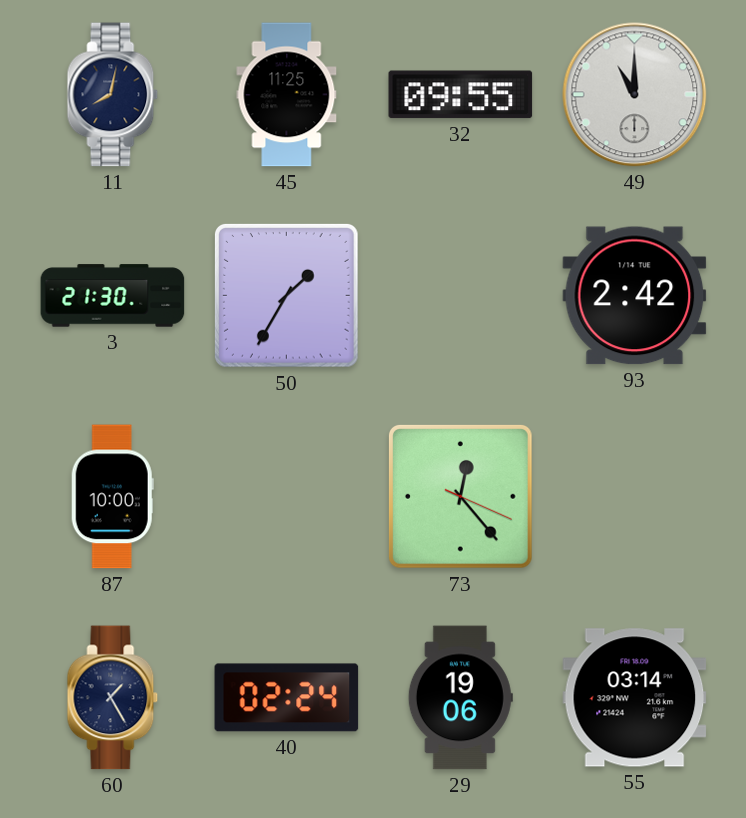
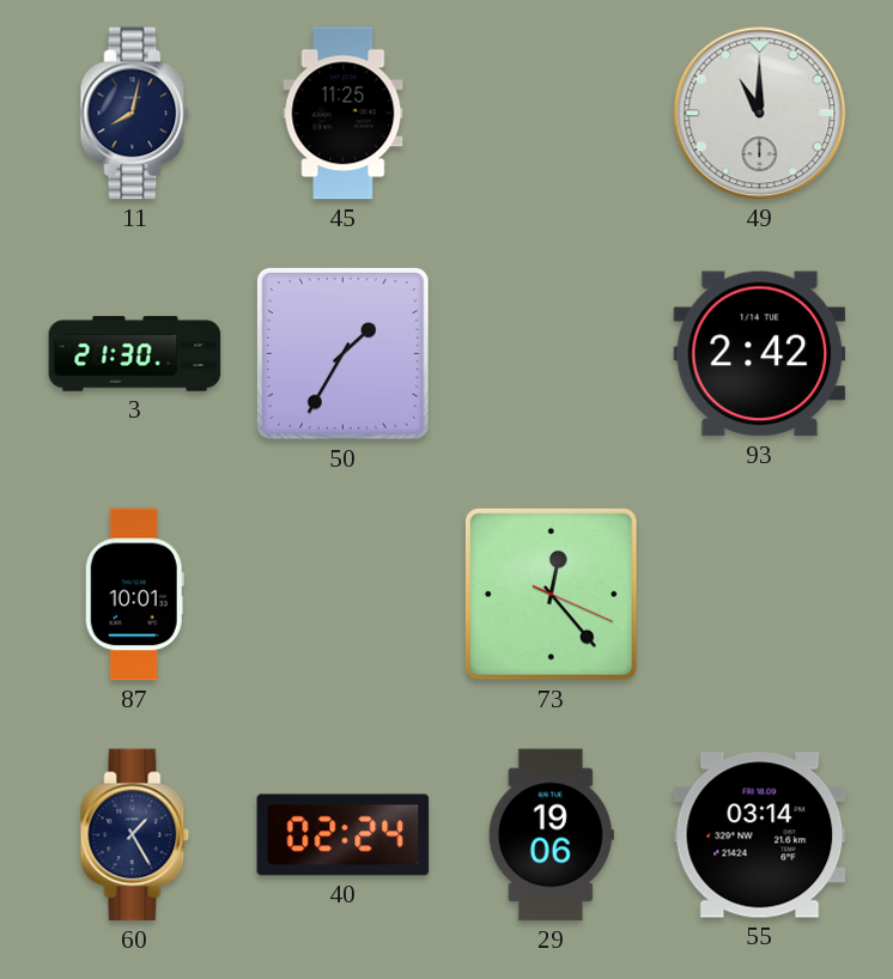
32: 09:55 -> none (461, 95)
87: 10:00 -> 10:01 (134, 595)
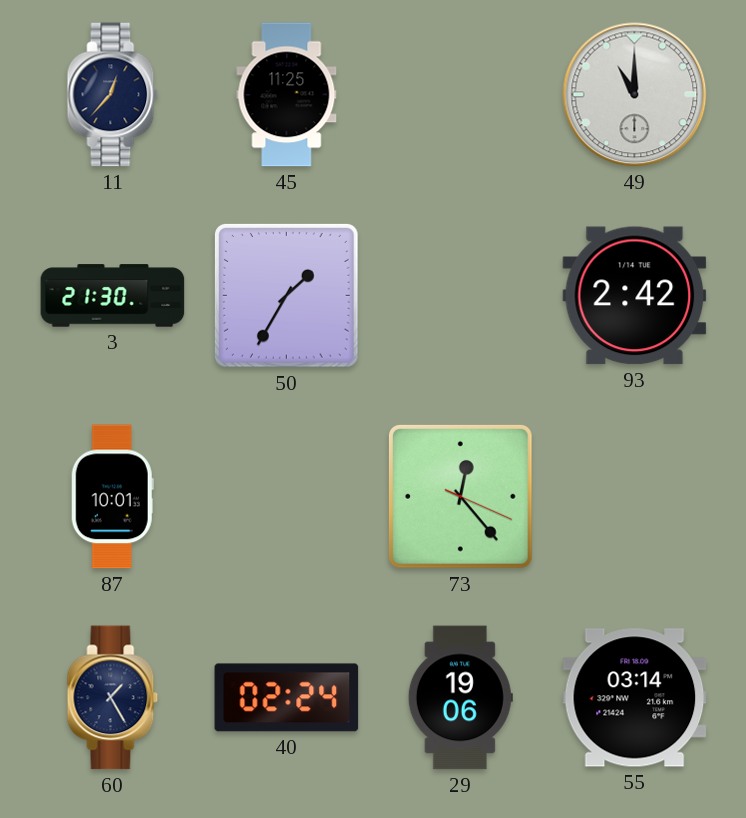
11: 8:02 -> 12:37 (113, 95)
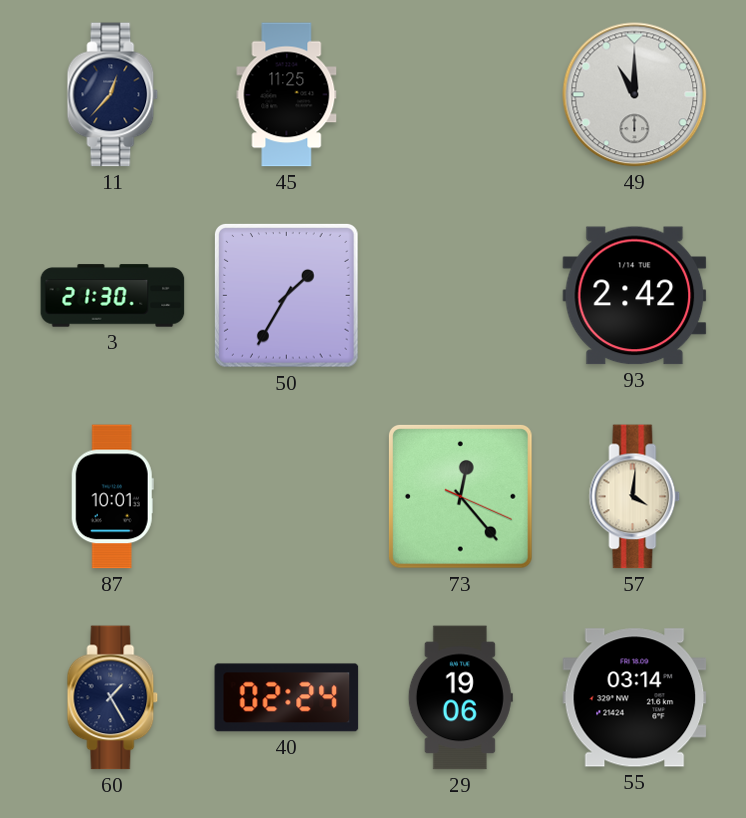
57: none -> 4:01 (635, 497)
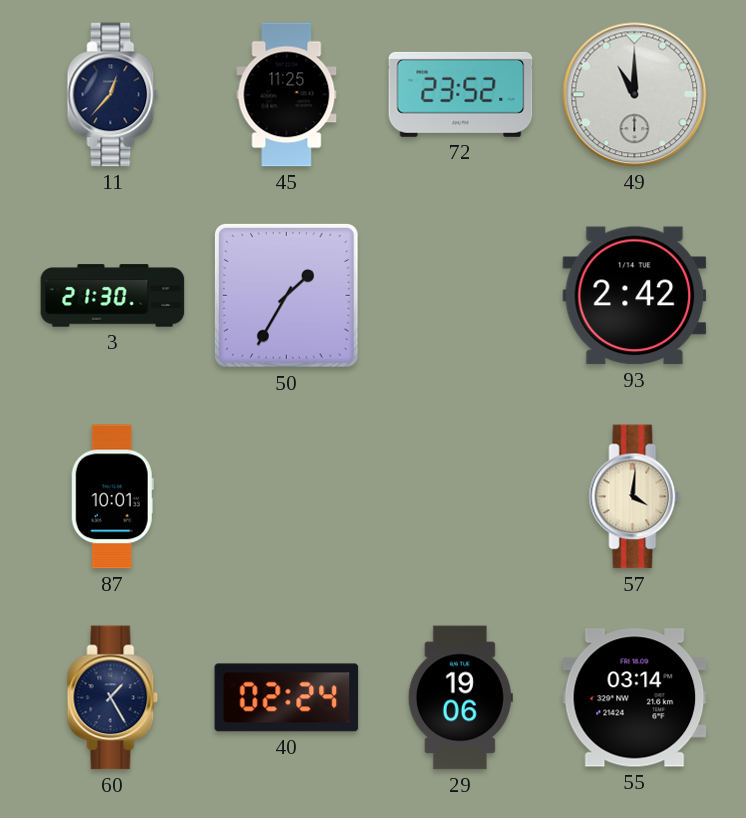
72: none -> 23:52 (461, 94)
73: 12:23 -> none (461, 497)
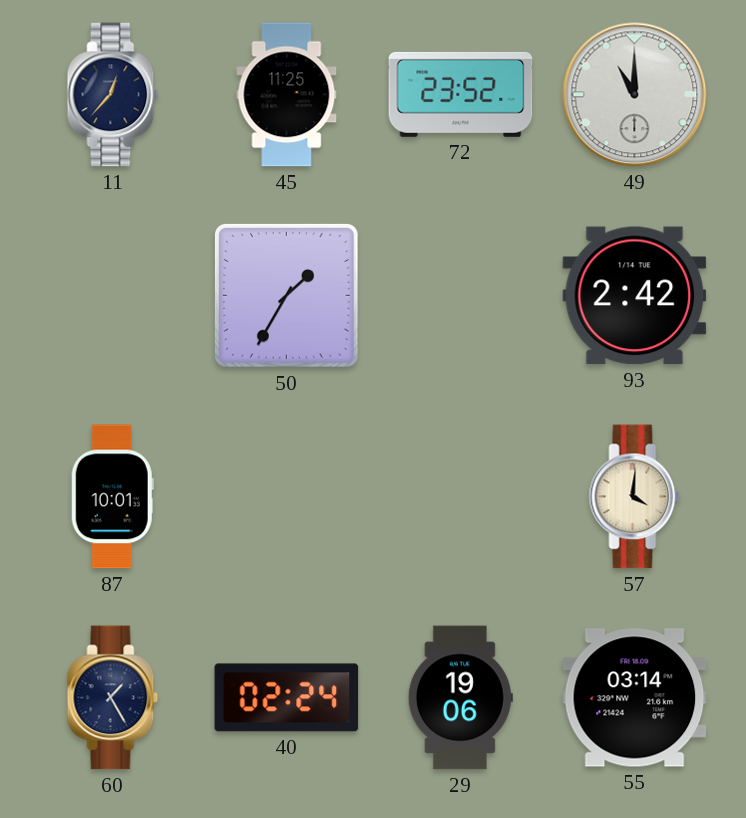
3: 21:30 -> none (113, 296)
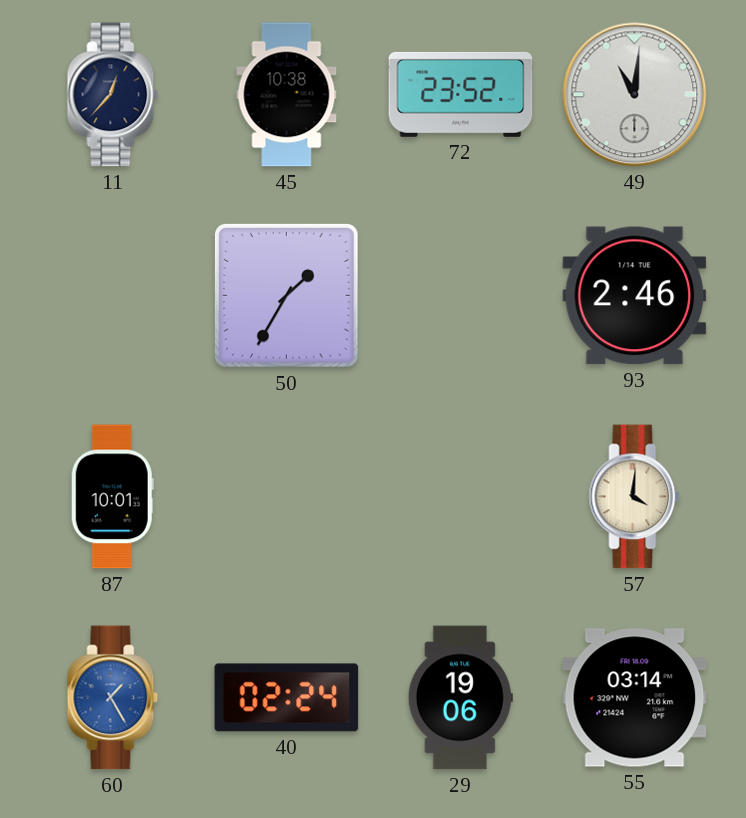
45: 11:25 -> 10:38 (287, 95)
49: 11:00 -> 11:01 (635, 95)
93: 2:42 -> 2:46 (635, 296)
60 dial: navy -> blue (113, 698)
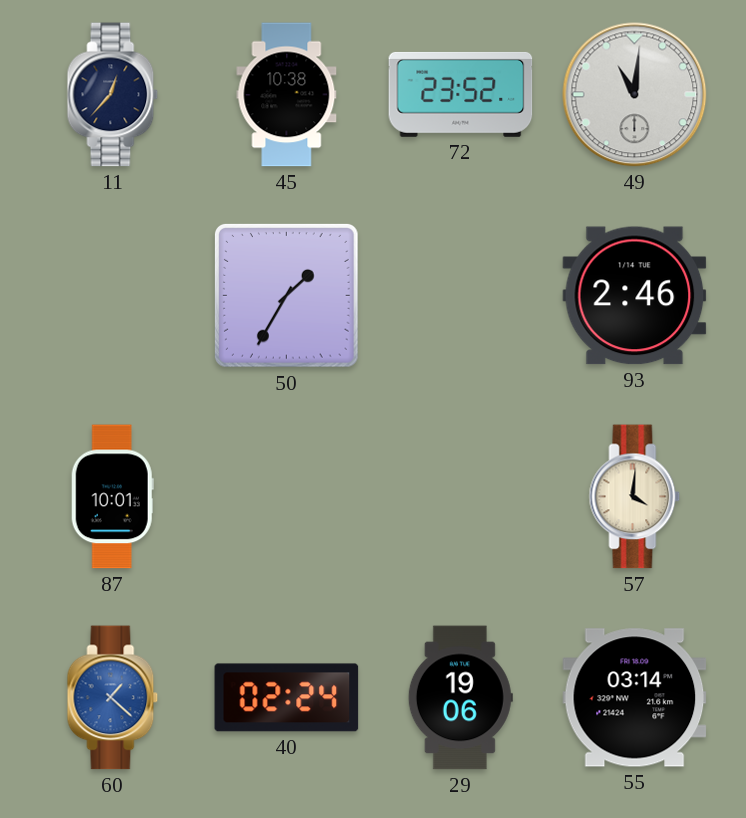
60: 1:25 -> 1:22 (113, 698)
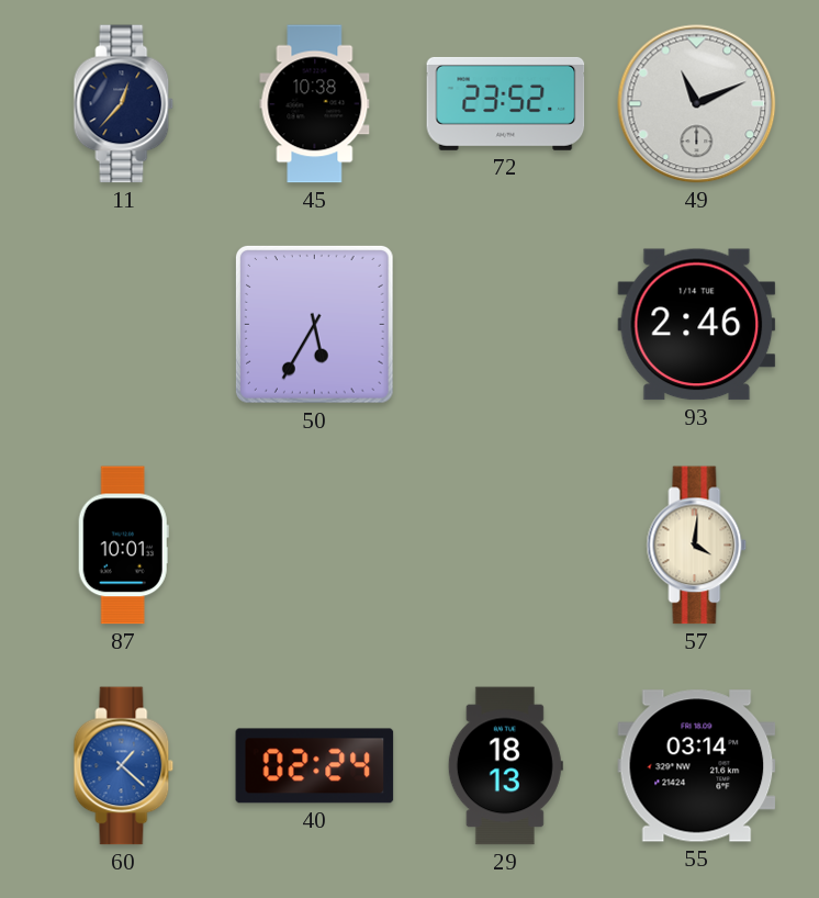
49: 11:01 -> 11:11 (697, 104)
50: 1:35 -> 5:35 (315, 325)
29: 19:06 -> 18:13 (505, 766)
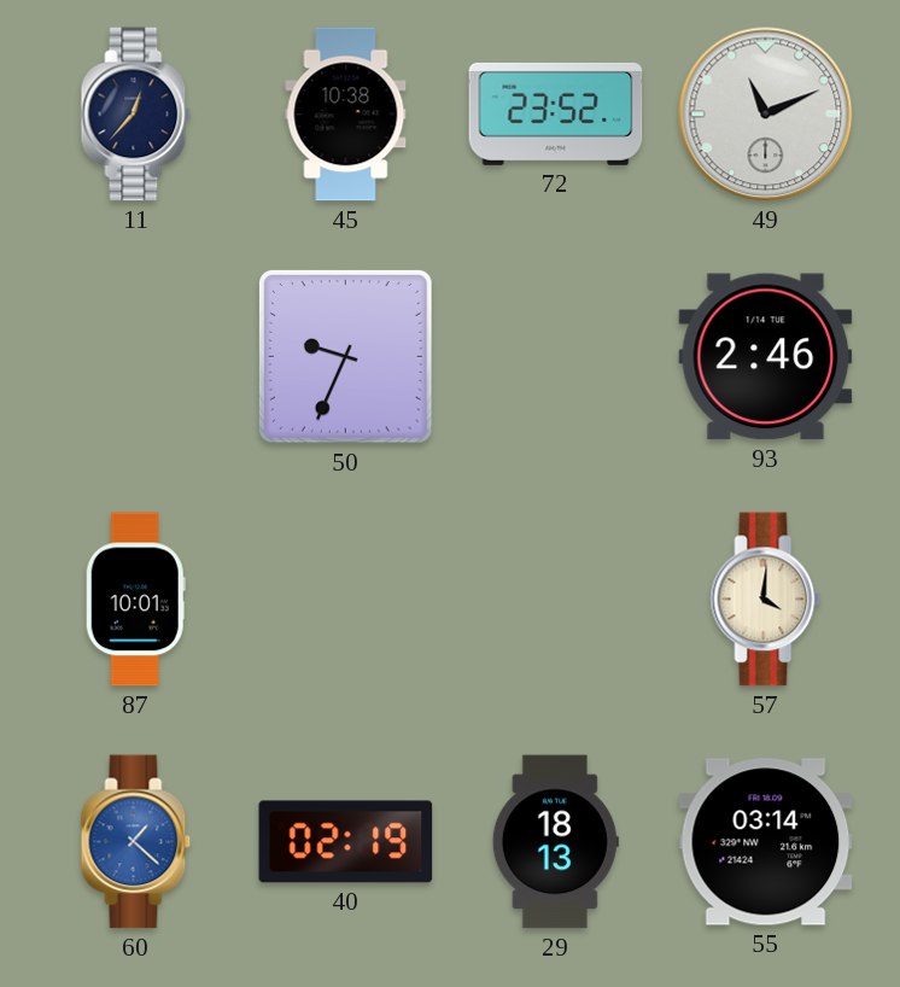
50: 5:35 -> 9:34 (346, 357)
40: 02:24 -> 02:19 (346, 842)
